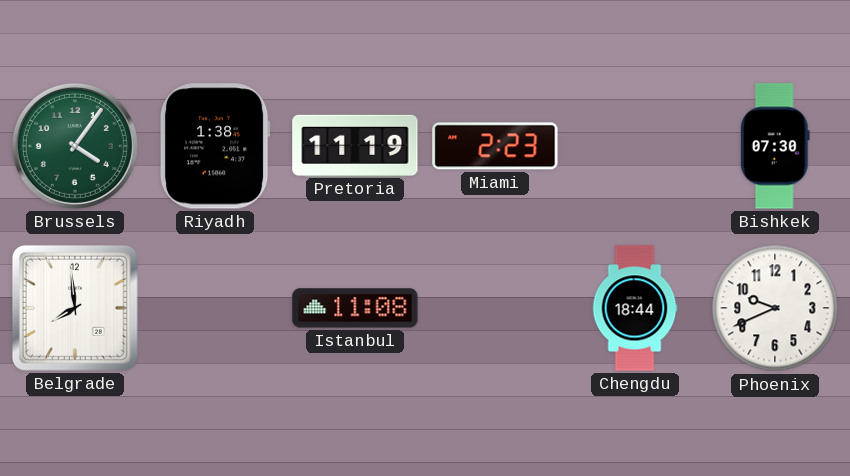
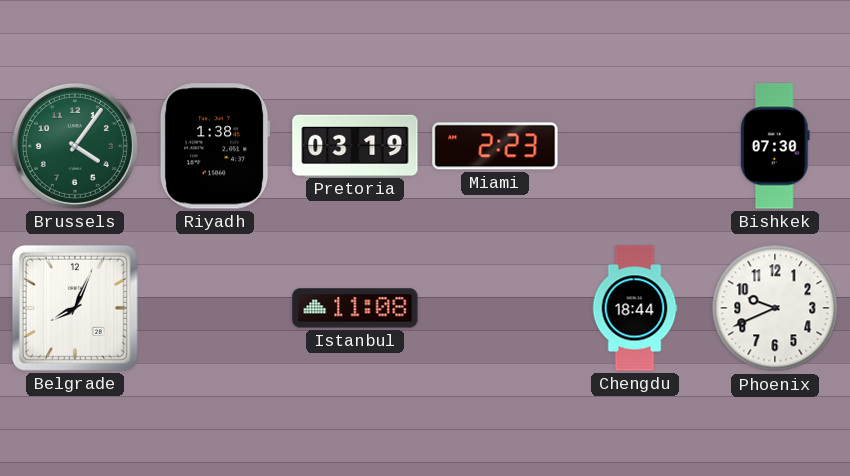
Pretoria: 11:19 -> 03:19 (355, 145)
Belgrade: 7:59 -> 8:04 (75, 308)
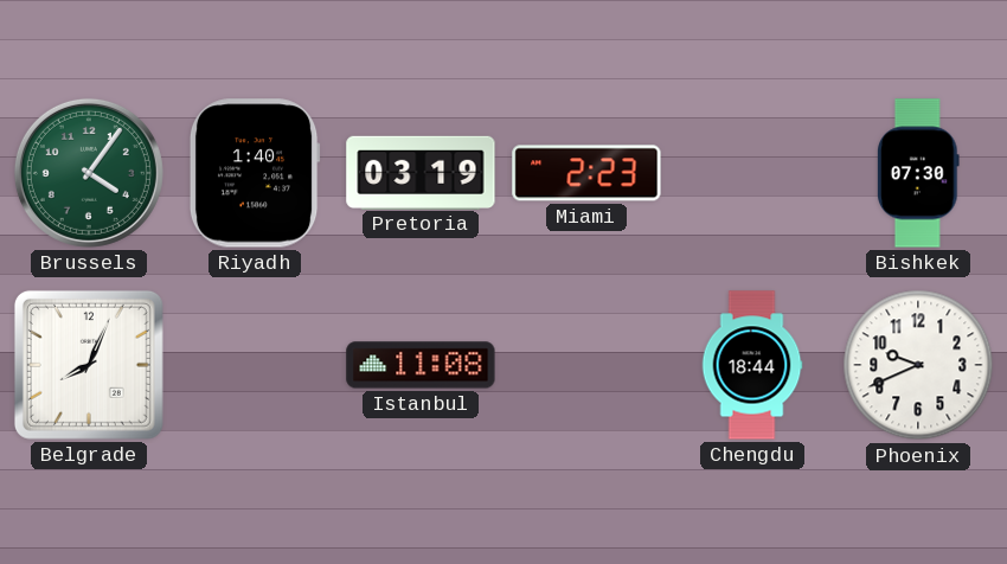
Riyadh: 1:38 -> 1:40 (255, 173)
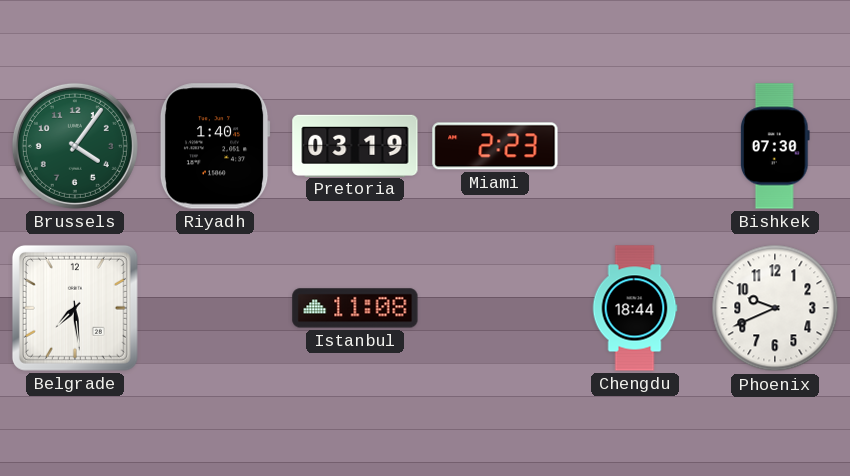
Belgrade: 8:04 -> 7:29 (75, 308)
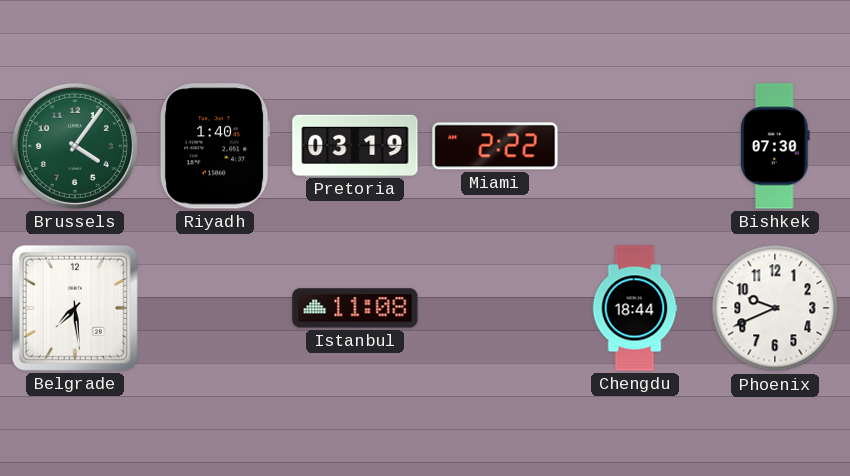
Miami: 2:23 -> 2:22 (495, 146)
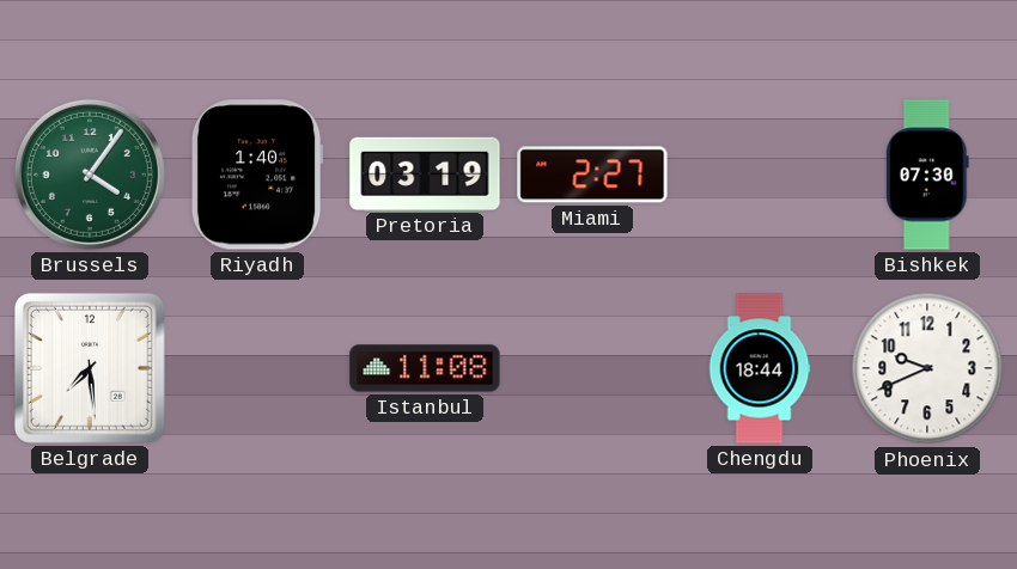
Miami: 2:22 -> 2:27 (592, 175)
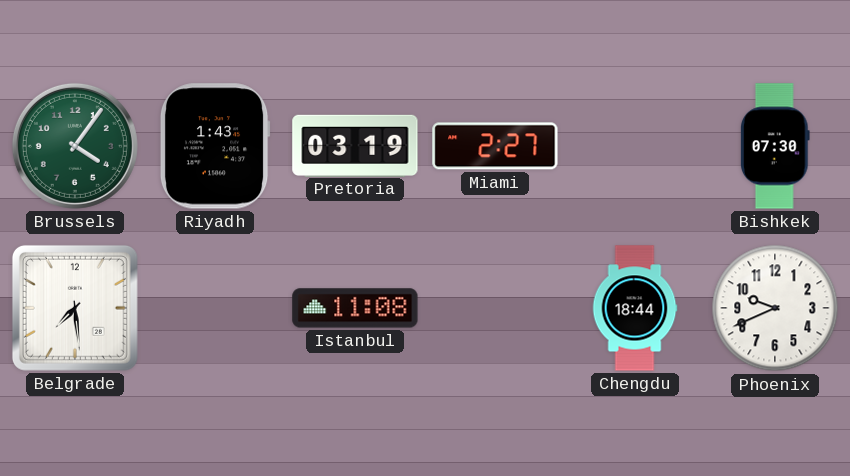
Riyadh: 1:40 -> 1:43 (215, 146)
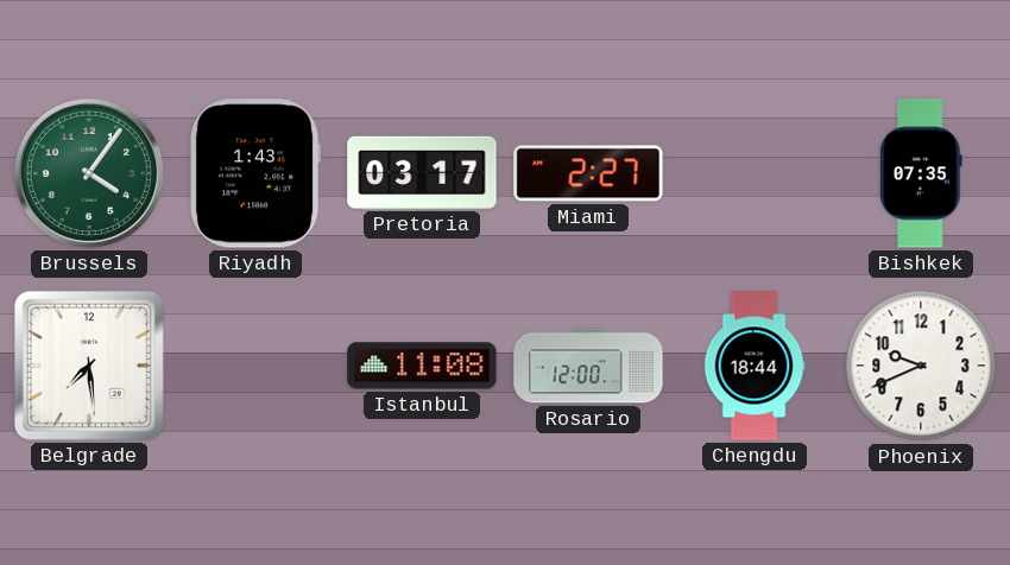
Pretoria: 03:19 -> 03:17 (422, 172)
Bishkek: 07:30 -> 07:35 (922, 173)
Rosario: none -> 12:00 (588, 366)
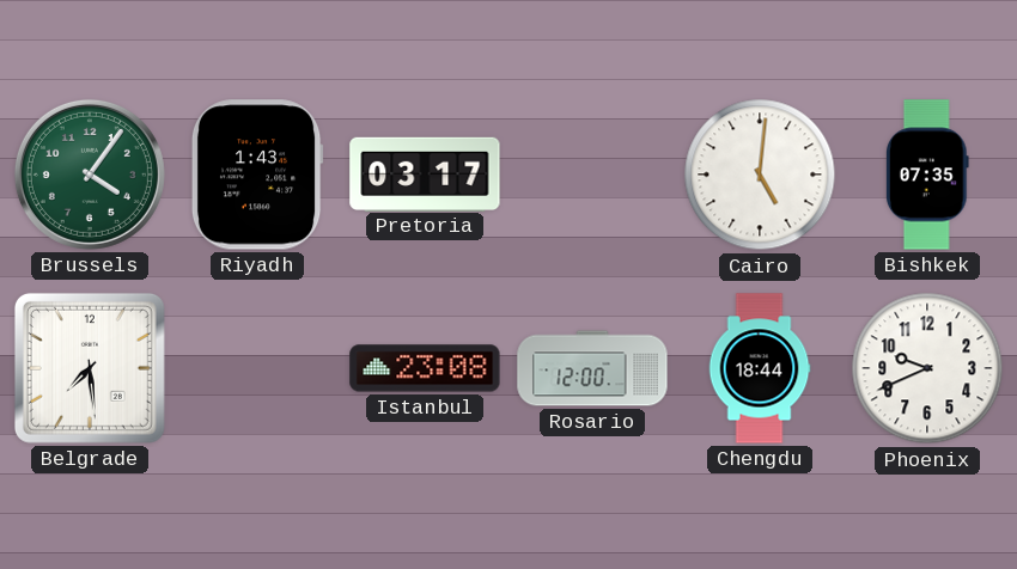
Miami: 2:27 -> none (588, 173)
Cairo: none -> 5:01 (760, 175)
Istanbul: 11:08 -> 23:08 (425, 368)
